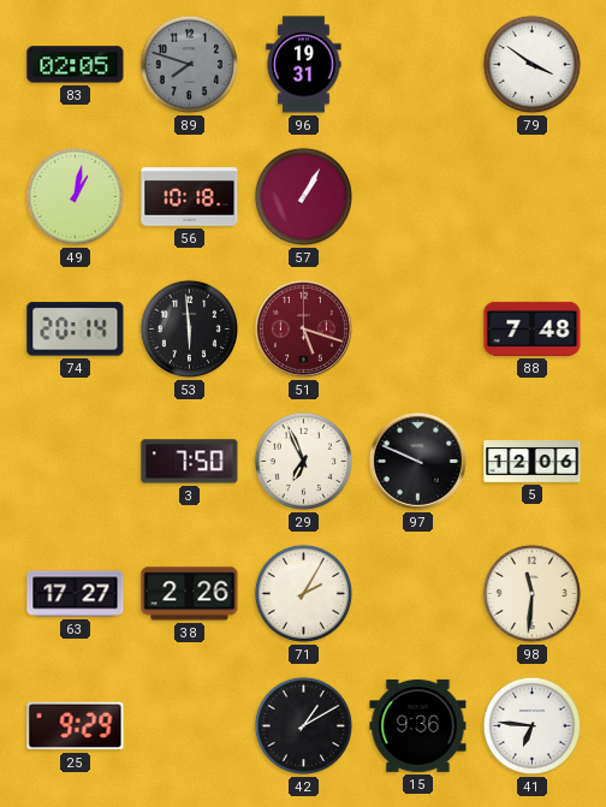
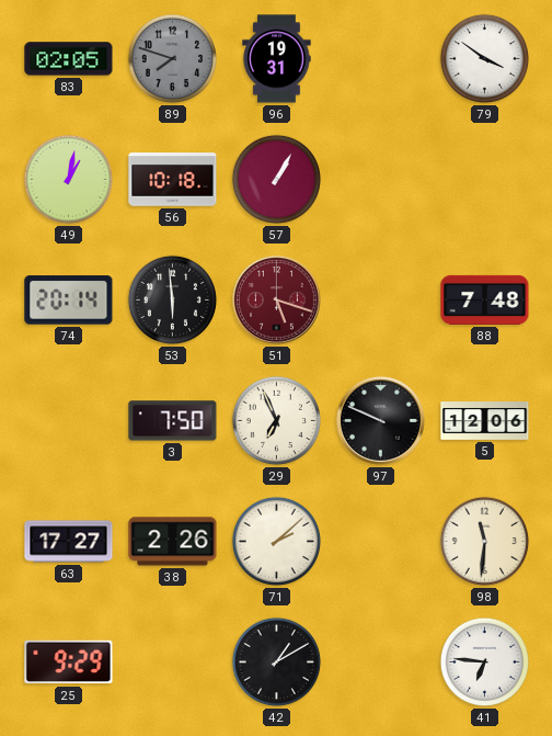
71: 2:05 -> 2:08 (276, 541)
15: 9:36 -> none (418, 725)
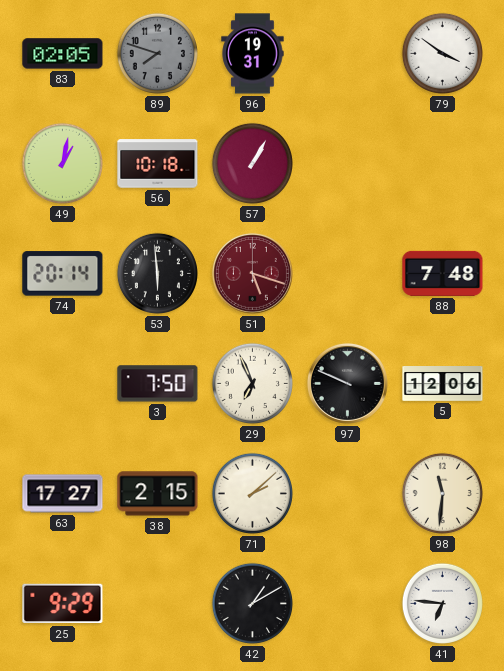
38: 2:26 -> 2:15 (158, 494)
